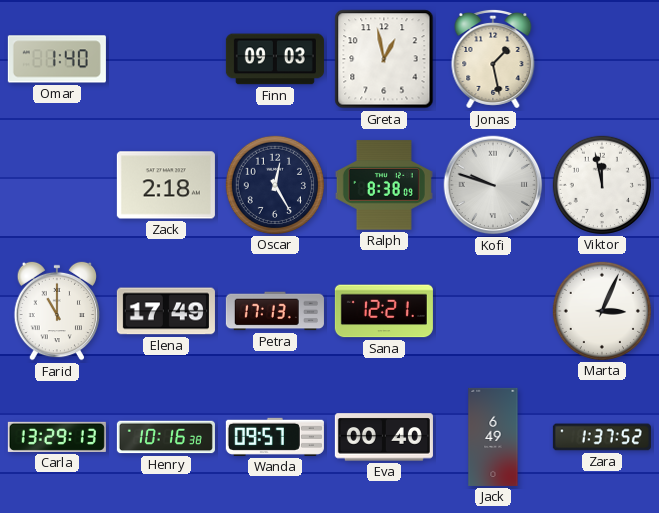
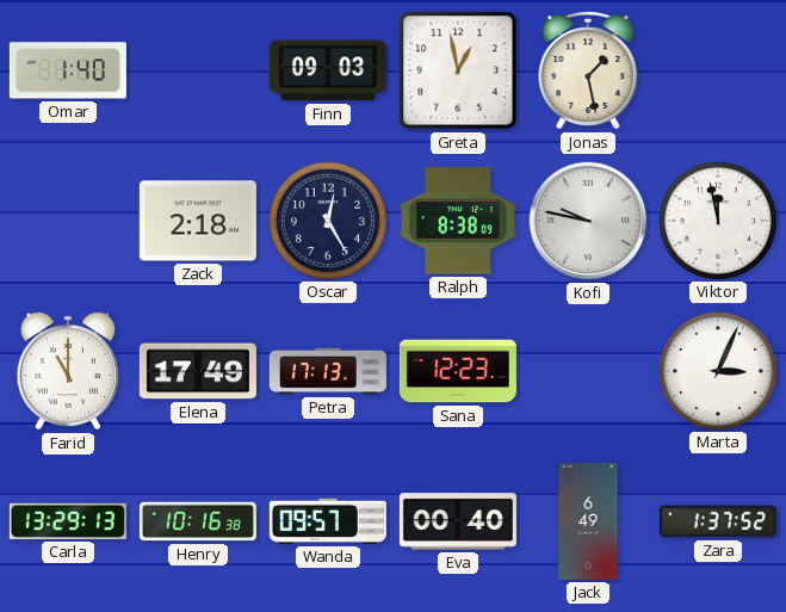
Kofi: 9:48 -> 9:47 (588, 221)
Sana: 12:21 -> 12:23 (458, 371)
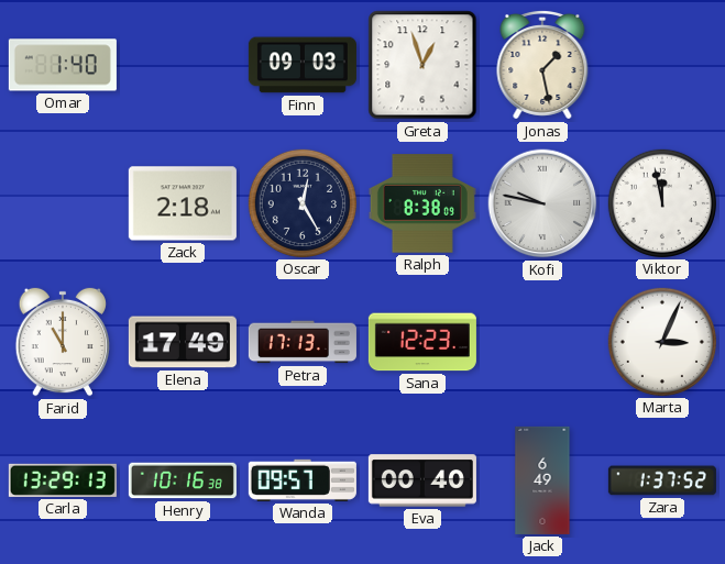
Greta: 12:58 -> 12:57 (422, 65)
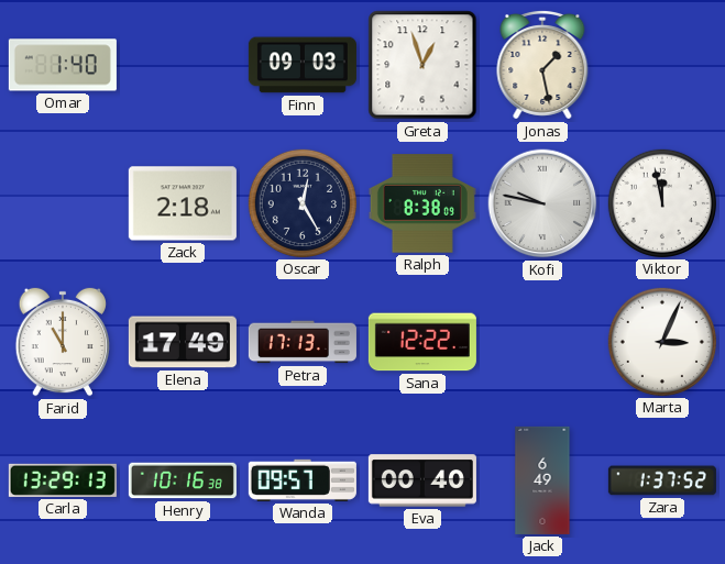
Sana: 12:23 -> 12:22 (422, 342)
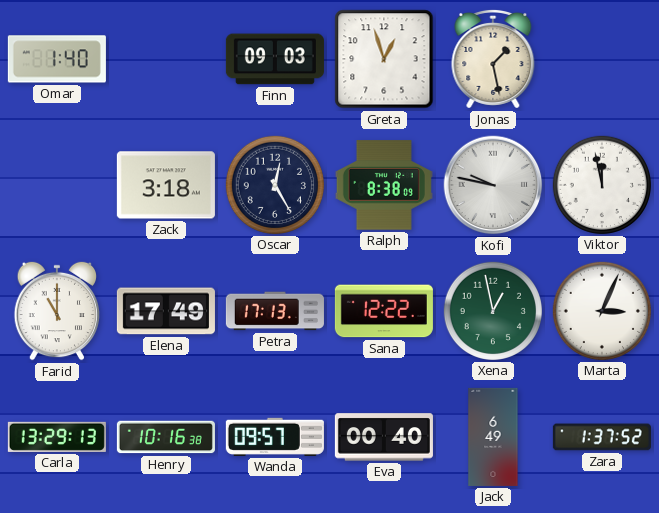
Zack: 2:18 -> 3:18 (166, 185)
Xena: none -> 12:58 (493, 311)
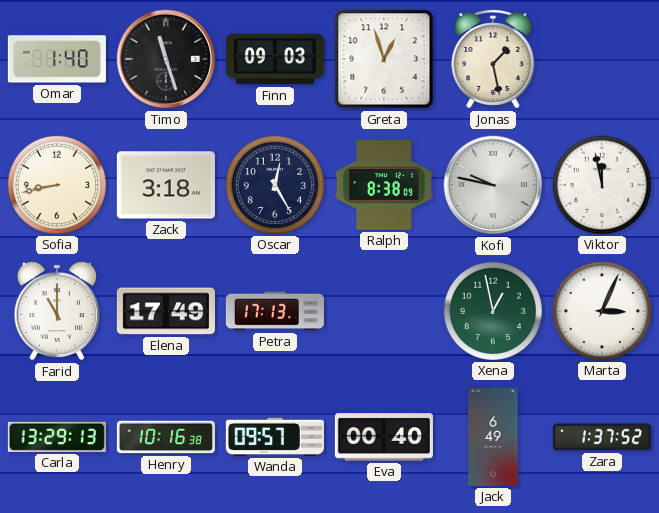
Timo: none -> 11:27 (166, 59)
Sofia: none -> 8:43 (57, 185)
Sana: 12:22 -> none (384, 311)
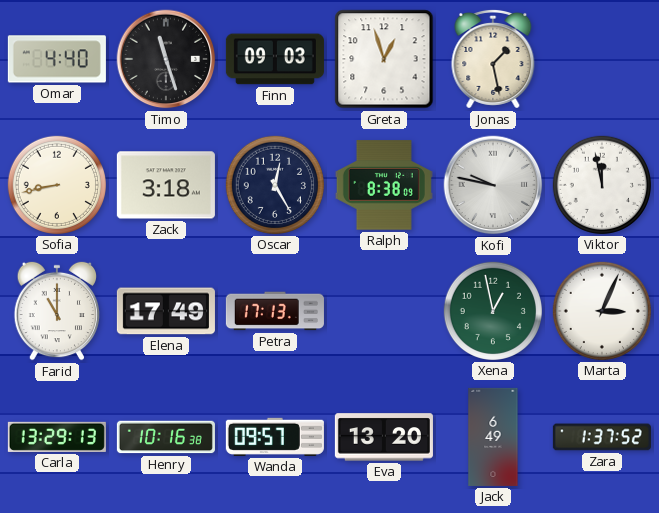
Omar: 1:40 -> 4:40 (57, 59)
Eva: 00:40 -> 13:20 (384, 437)
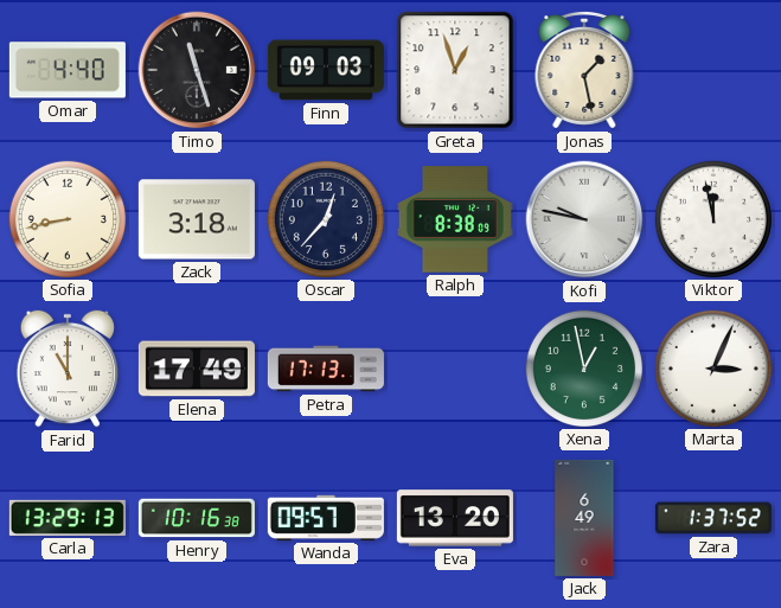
Oscar: 12:25 -> 12:37 (326, 219)
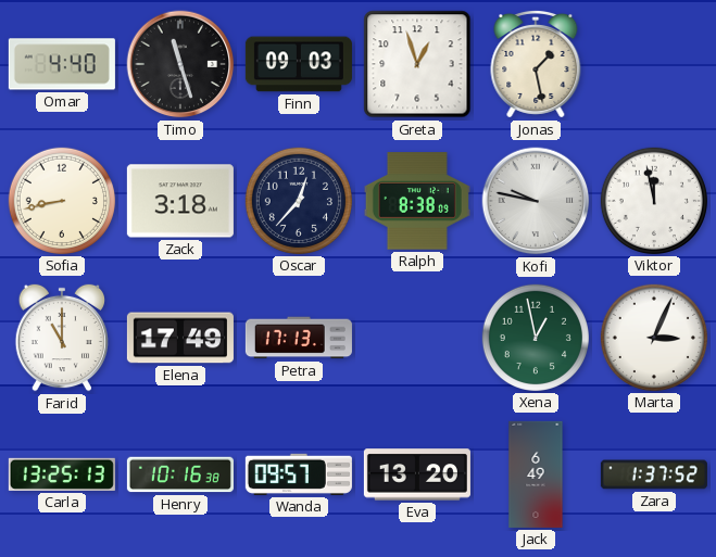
Carla: 13:29 -> 13:25 (62, 474)
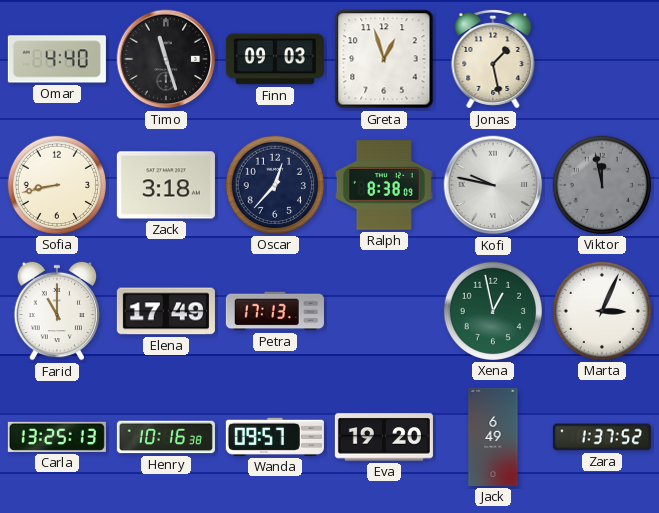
Viktor dial: white -> grey (602, 185)
Eva: 13:20 -> 19:20 (384, 437)
